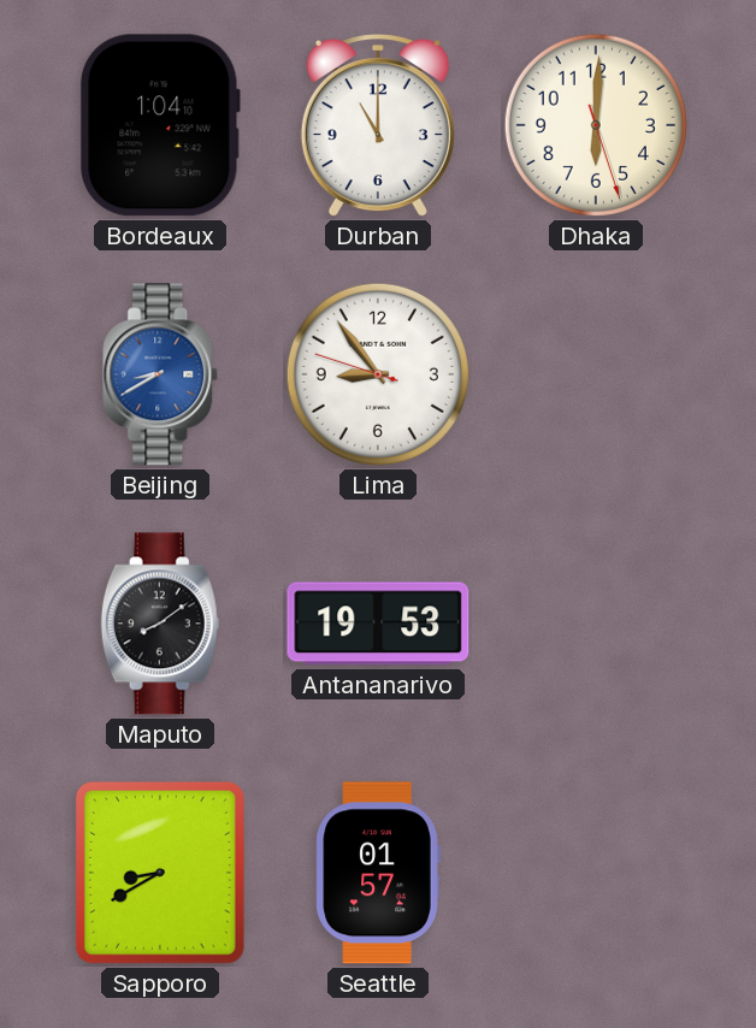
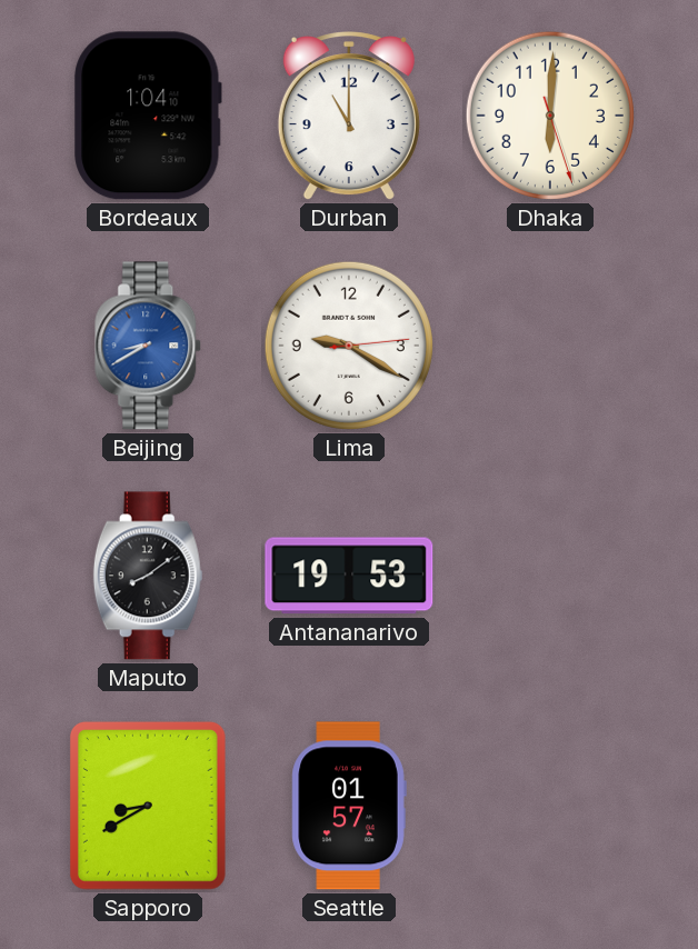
Lima: 8:53 -> 9:20 (349, 346)
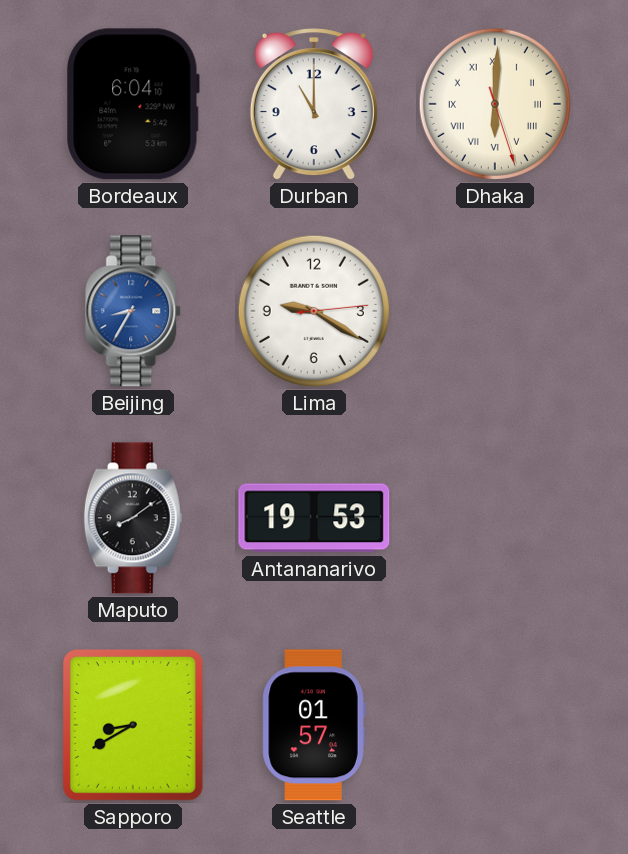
Bordeaux: 1:04 -> 6:04 (133, 104)
Dhaka numerals: Arabic -> Roman (495, 104)
Beijing: 8:40 -> 8:35 (134, 311)
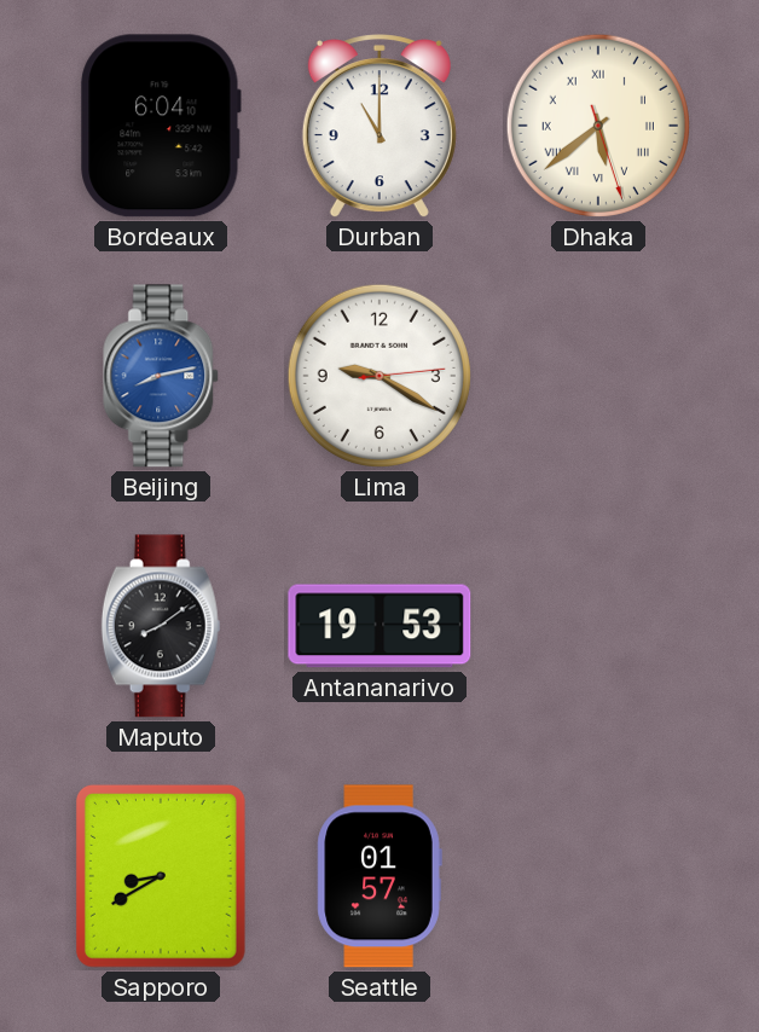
Dhaka: 6:00 -> 5:38 (598, 126)
Beijing: 8:35 -> 8:13 (162, 376)
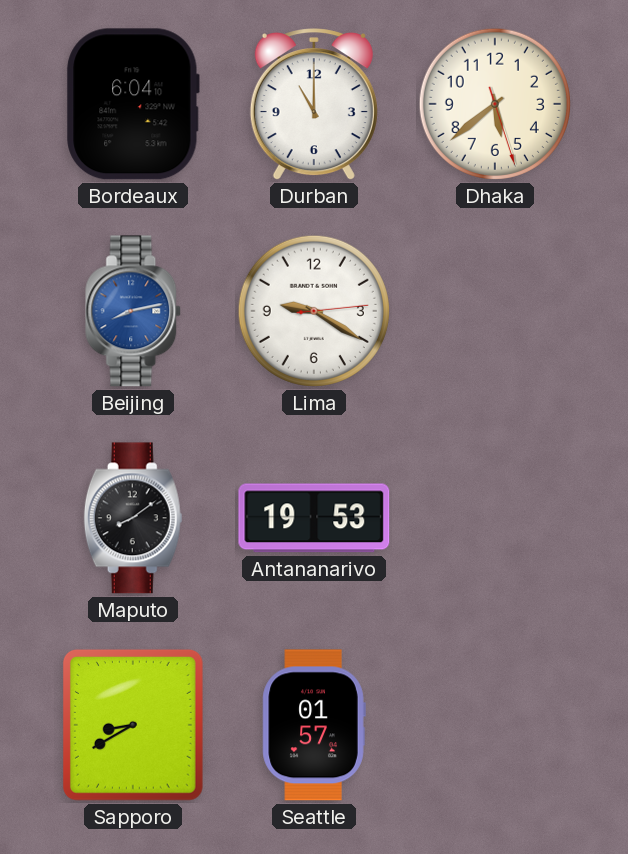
Dhaka numerals: Roman -> Arabic (495, 104)
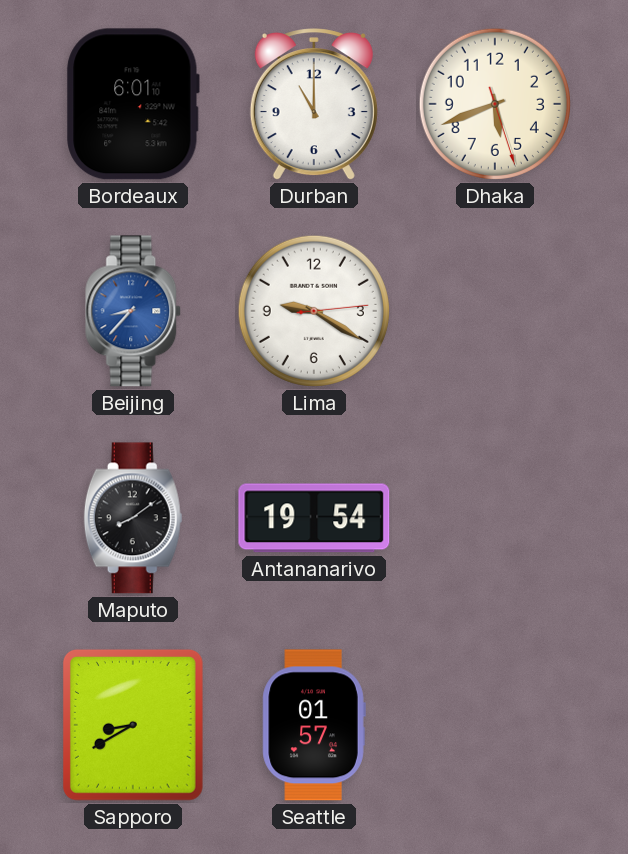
Bordeaux: 6:04 -> 6:01 (133, 104)
Dhaka: 5:38 -> 5:41 (495, 104)
Beijing: 8:13 -> 8:37 (134, 311)
Antananarivo: 19:53 -> 19:54 (314, 518)
